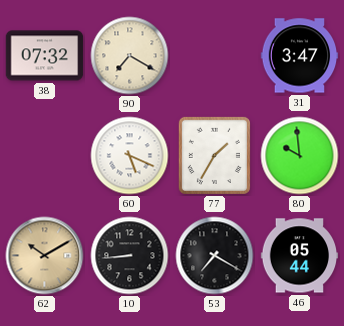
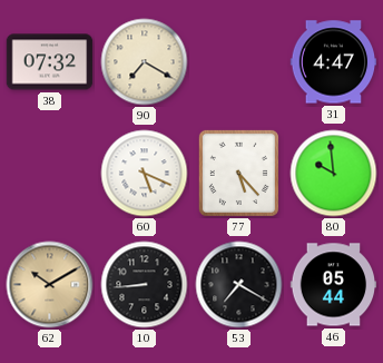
31: 3:47 -> 4:47 (334, 62)
77: 1:35 -> 5:23 (238, 173)
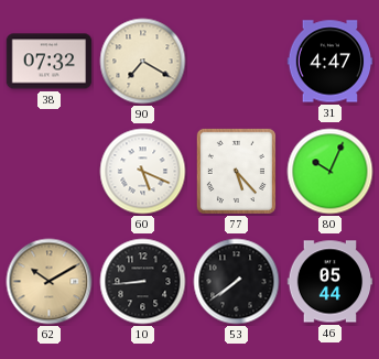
80: 9:59 -> 10:04 (331, 172)
53: 7:20 -> 7:39 (237, 282)
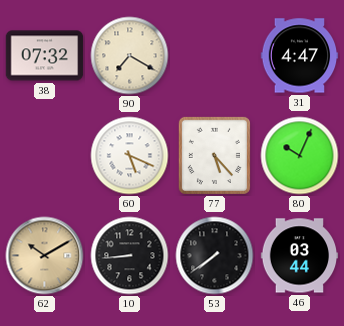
46: 05:44 -> 03:44 (300, 256)
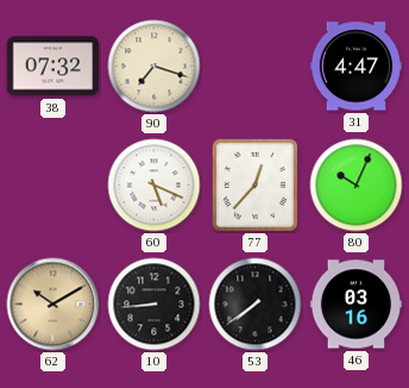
90: 7:20 -> 7:18 (155, 67)
77: 5:23 -> 12:37 (254, 184)
46: 03:44 -> 03:16 (357, 305)
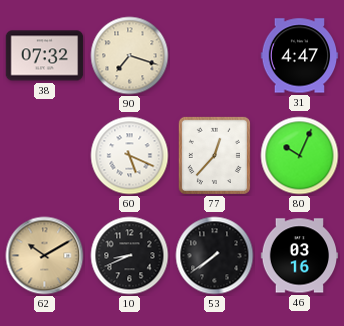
10: 8:44 -> 8:41 (130, 256)
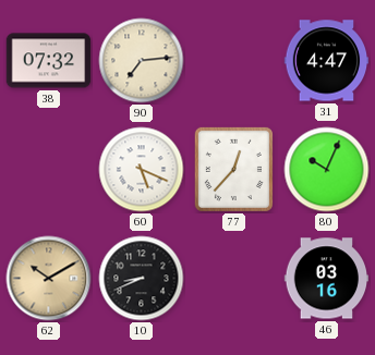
90: 7:18 -> 7:14 (142, 61)
53: 7:39 -> none (215, 256)
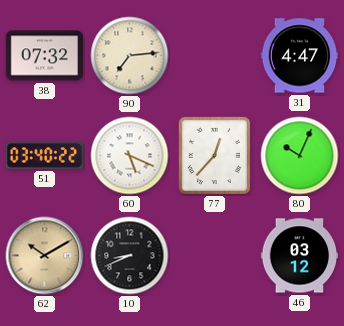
51: none -> 03:40 (45, 156)
46: 03:16 -> 03:12 (300, 256)
